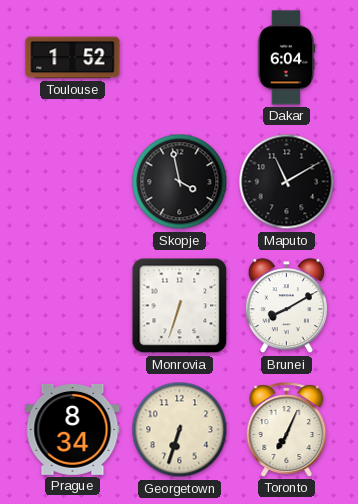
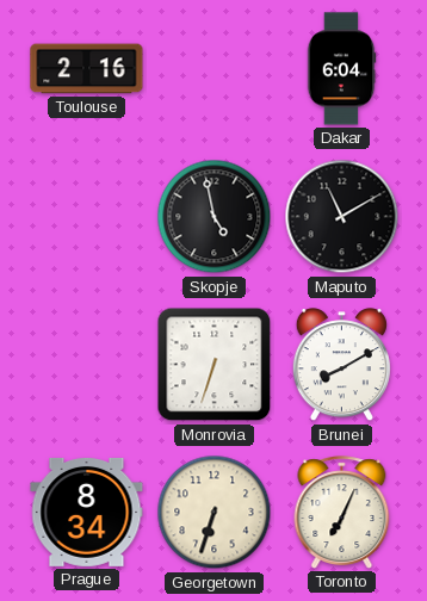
Toulouse: 1:52 -> 2:16 (87, 69)
Skopje: 3:58 -> 4:58 (215, 217)
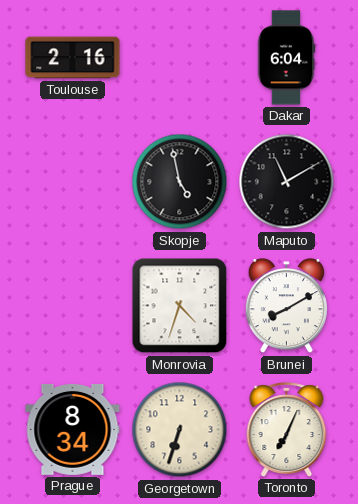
Monrovia: 6:33 -> 4:33 (180, 306)
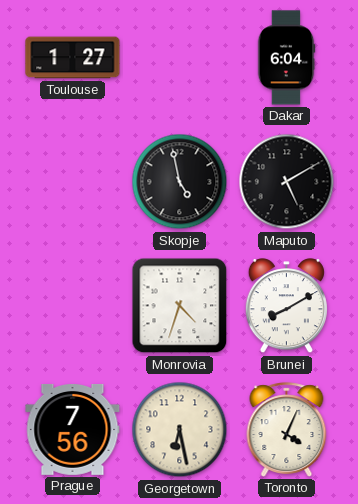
Toulouse: 2:16 -> 1:27 (73, 58)
Maputo: 11:10 -> 5:10 (287, 182)
Prague: 8:34 -> 7:56 (73, 429)
Georgetown: 6:33 -> 6:28 (180, 430)
Toronto: 7:04 -> 4:04 (287, 430)
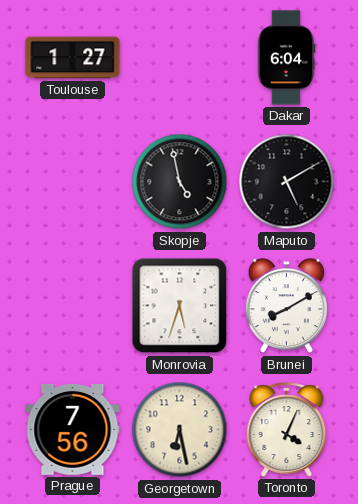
Monrovia: 4:33 -> 5:33 (180, 306)
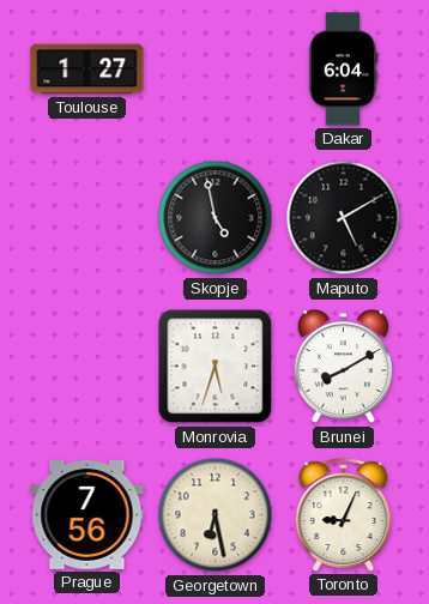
Toronto: 4:04 -> 9:04 (344, 515)
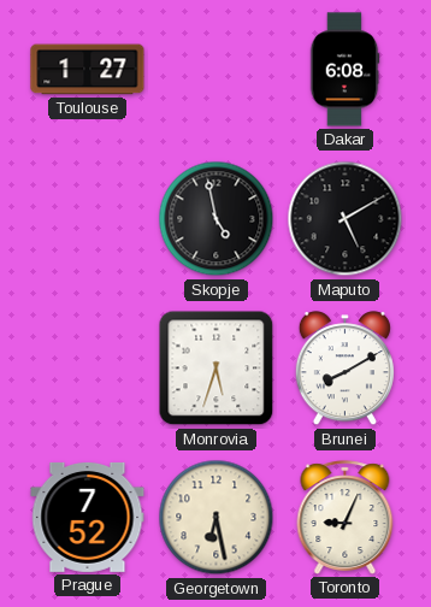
Dakar: 6:04 -> 6:08 (344, 70)
Prague: 7:56 -> 7:52 (88, 517)
